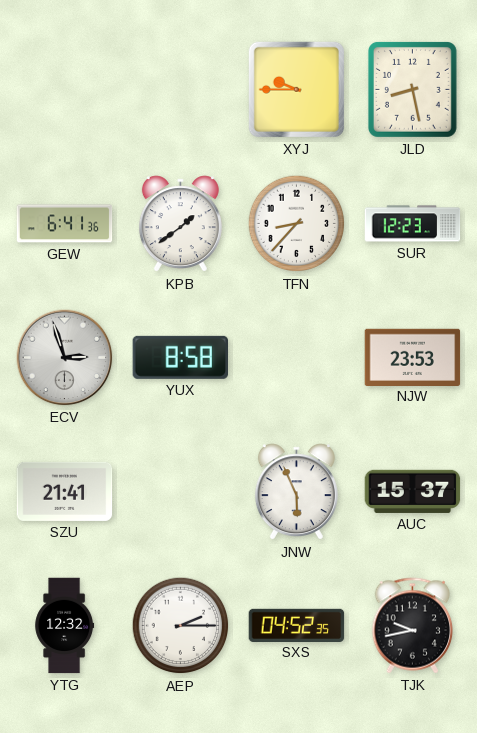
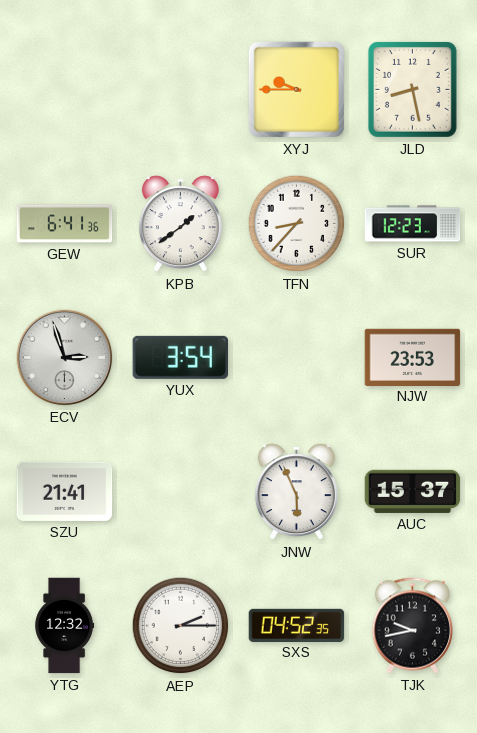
YUX: 8:58 -> 3:54 (180, 357)
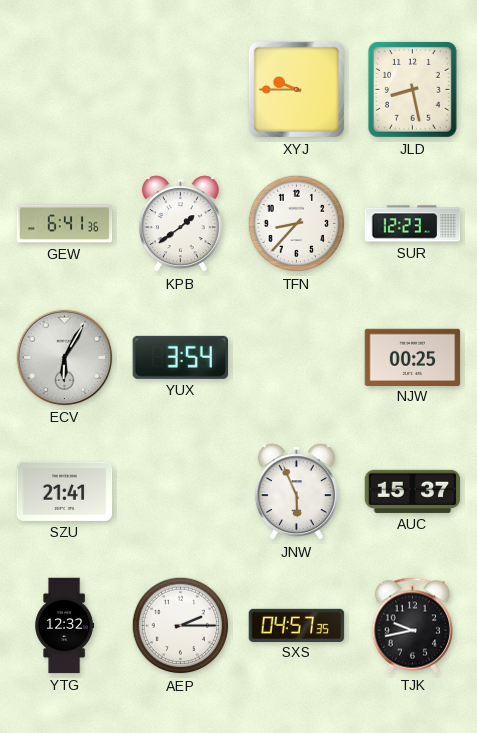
ECV: 2:57 -> 6:05 (65, 358)
NJW: 23:53 -> 00:25 (413, 357)
SXS: 04:52 -> 04:57 (297, 625)
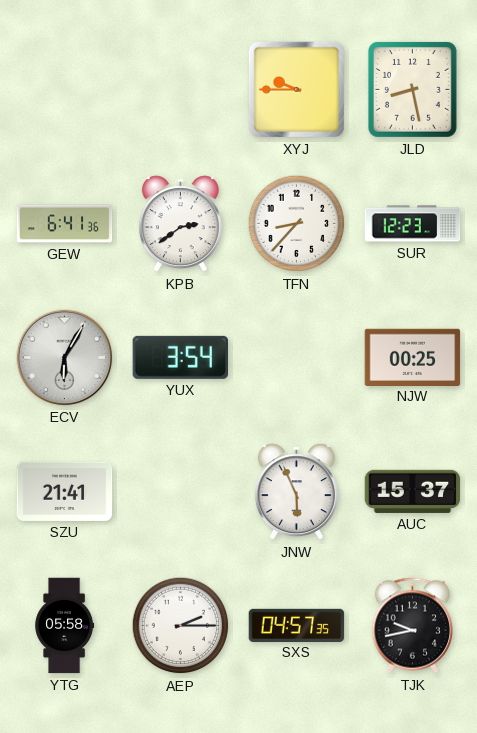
KPB: 1:39 -> 2:39 (180, 224)
YTG: 12:32 -> 05:58 (65, 626)
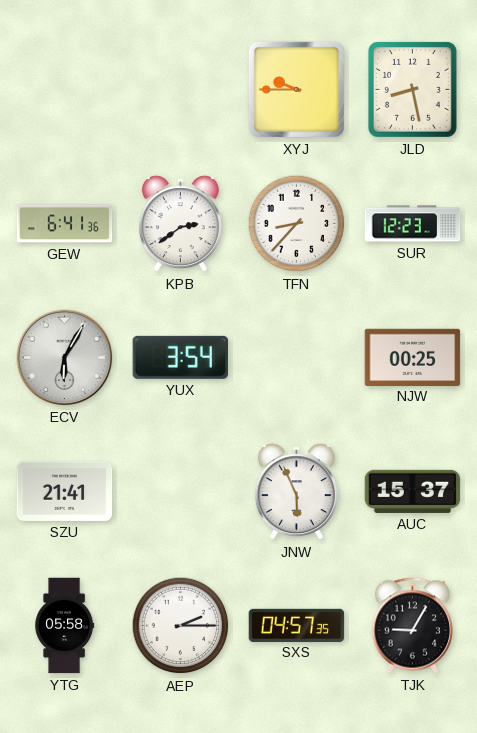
TJK: 9:43 -> 9:05 (413, 626)
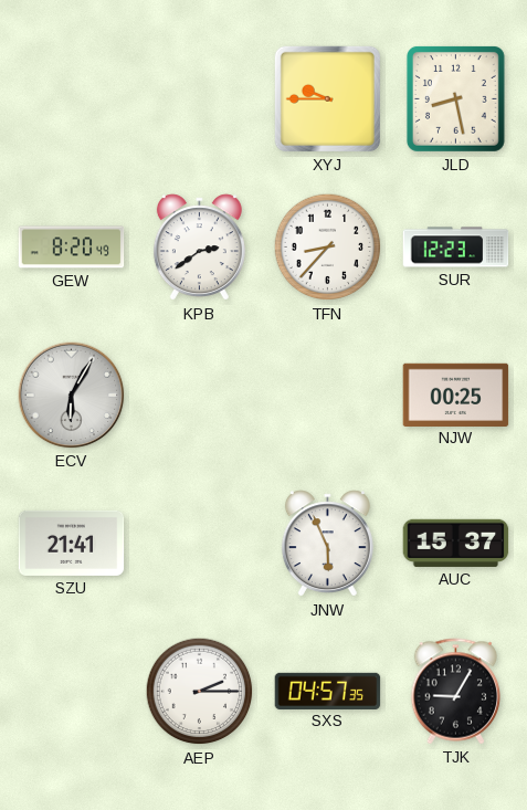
GEW: 6:41 -> 8:20 (72, 248)
YUX: 3:54 -> none (180, 357)
YTG: 05:58 -> none (65, 626)
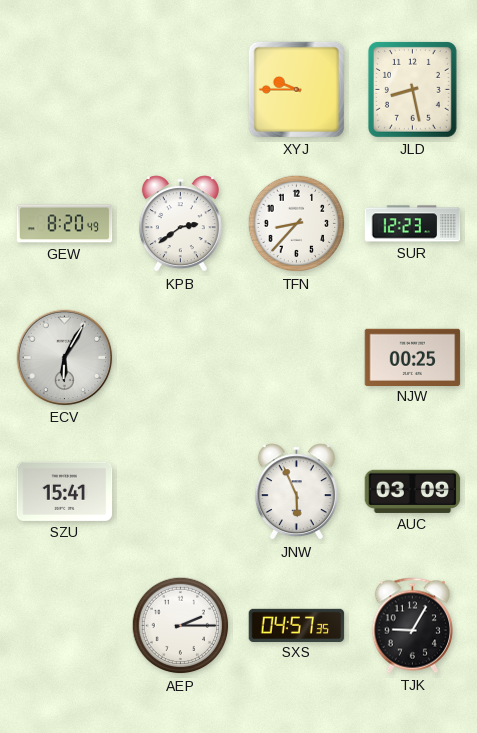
SZU: 21:41 -> 15:41 (65, 491)
AUC: 15:37 -> 03:09 (413, 491)
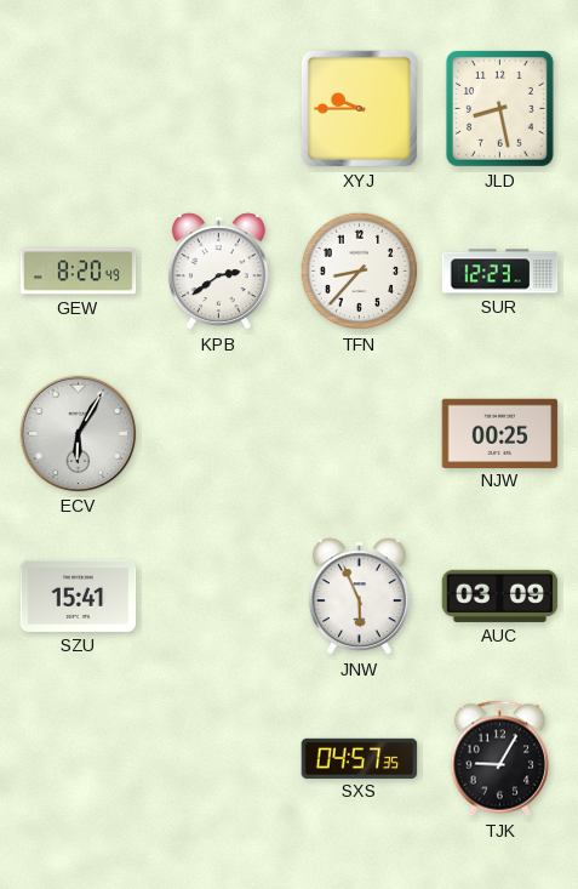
AEP: 2:15 -> none (181, 626)
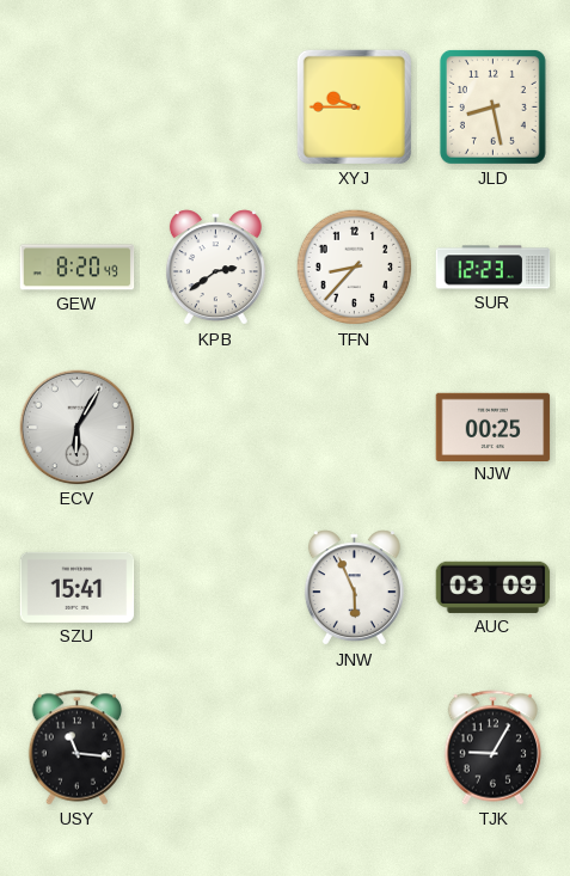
USY: none -> 11:16 (78, 748)
SXS: 04:57 -> none (360, 758)
